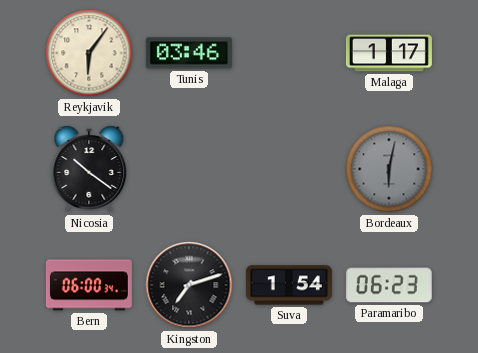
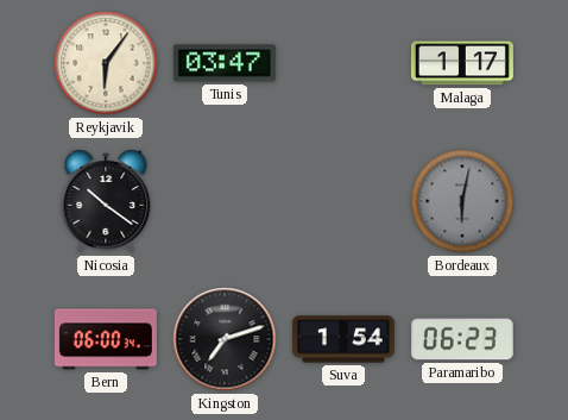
Tunis: 03:46 -> 03:47 (225, 63)
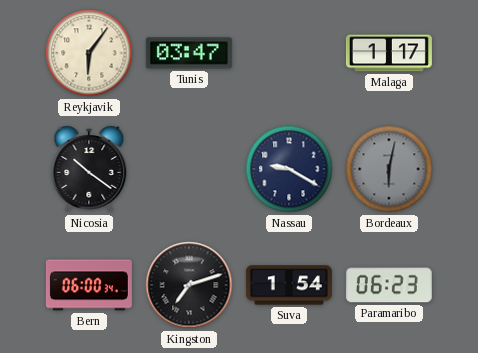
Nassau: none -> 9:20 (289, 169)
